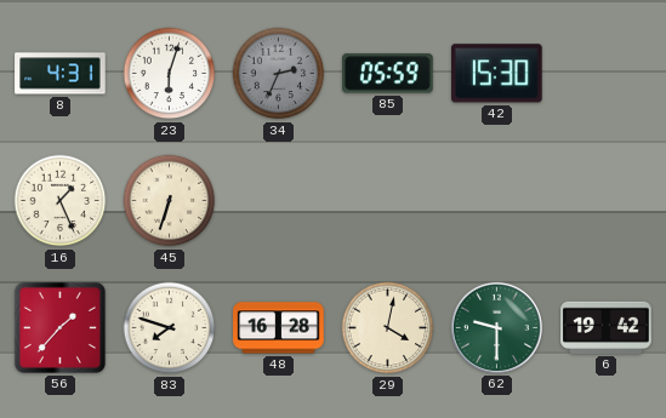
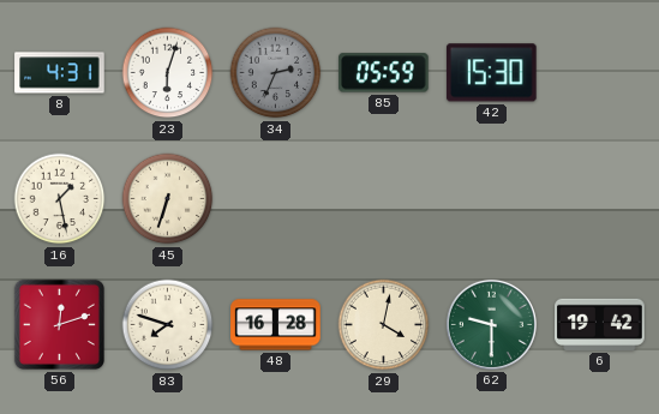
16: 1:26 -> 1:28 (60, 199)
56: 1:37 -> 12:12 (59, 324)
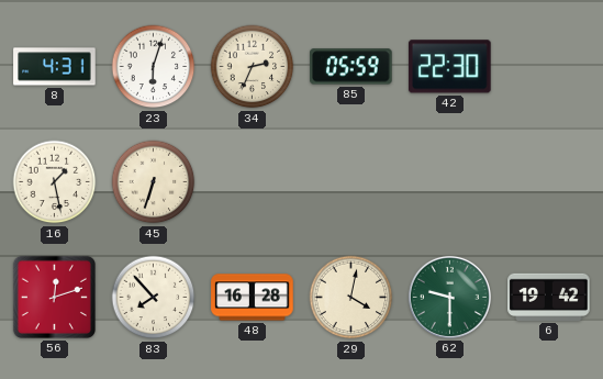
34 dial: grey -> cream (253, 67)
42: 15:30 -> 22:30 (450, 67)
83: 7:48 -> 7:53 (154, 298)
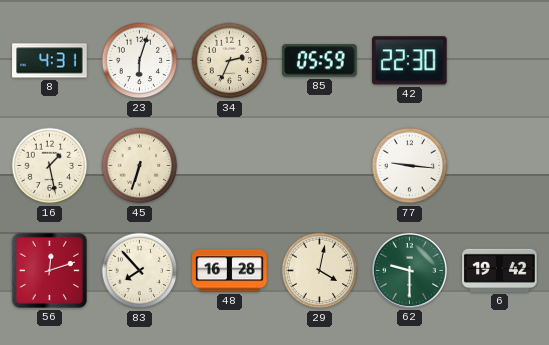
77: none -> 9:16 (410, 166)
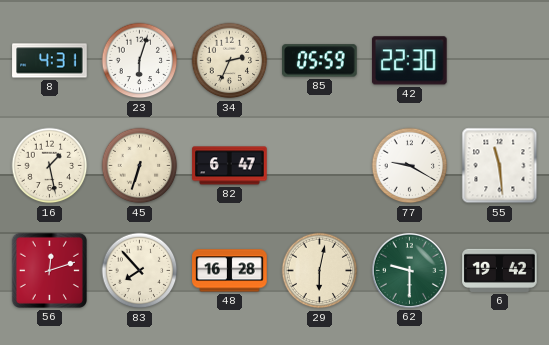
82: none -> 6:47 (230, 166)
77: 9:16 -> 9:20 (410, 166)
55: none -> 11:29 (500, 166)
29: 4:02 -> 6:02 (320, 271)
